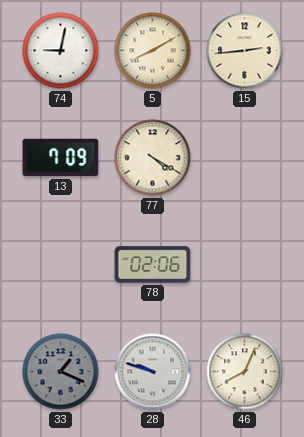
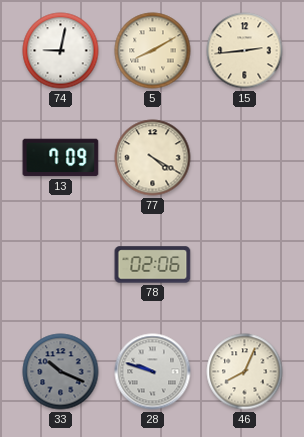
33: 1:19 -> 10:19 (61, 372)
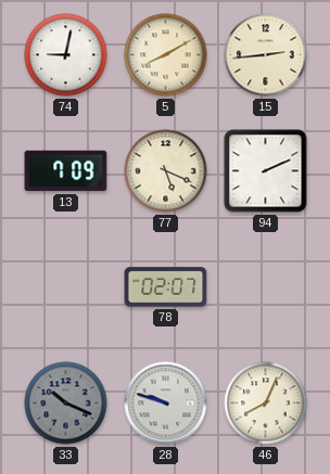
77: 4:20 -> 5:19 (166, 171)
94: none -> 2:11 (266, 171)
78: 02:06 -> 02:07 (166, 287)
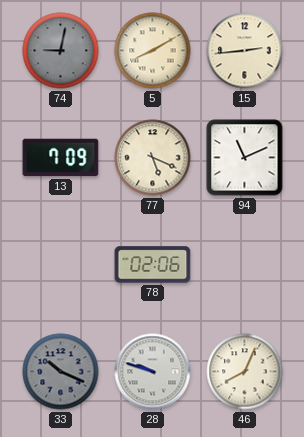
74 dial: white -> grey (61, 51)
94: 2:11 -> 11:11 (245, 158)
78: 02:07 -> 02:06 (153, 265)
